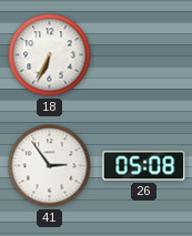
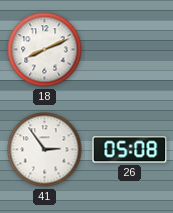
18: 6:34 -> 8:11 (45, 50)
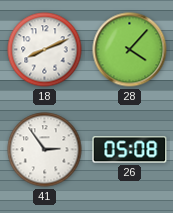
28: none -> 4:07 (130, 50)
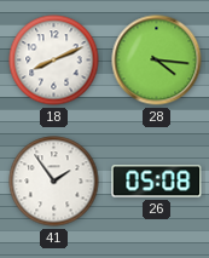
28: 4:07 -> 4:16 (157, 61)
41: 2:54 -> 1:54 (54, 182)
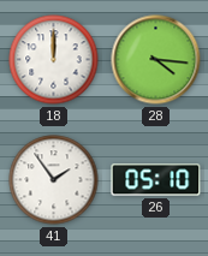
18: 8:11 -> 12:00 (54, 60)
26: 05:08 -> 05:10 (156, 180)
